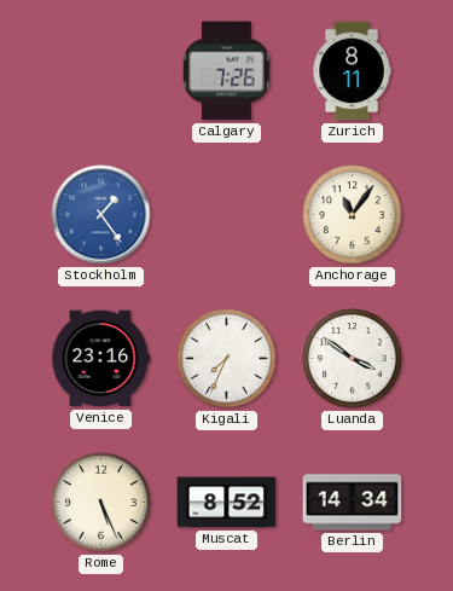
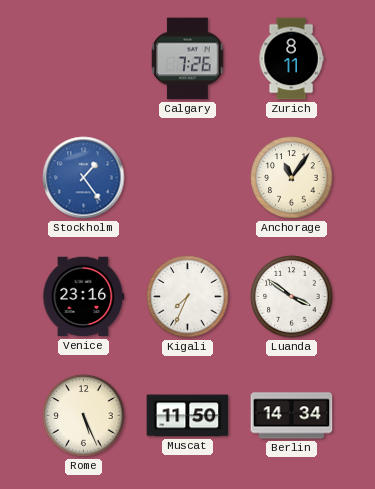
Muscat: 8:52 -> 11:50 (188, 416)
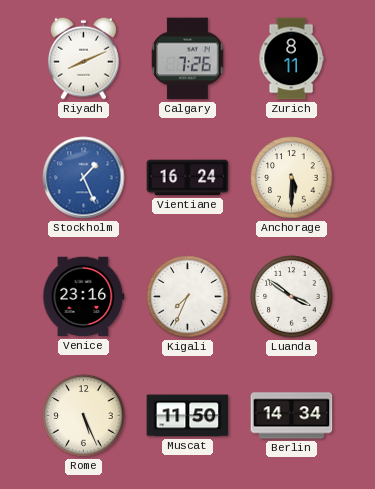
Riyadh: none -> 8:11 (84, 58)
Stockholm: 1:24 -> 1:26 (84, 178)
Vientiane: none -> 16:24 (188, 178)
Anchorage: 11:06 -> 5:30 (292, 178)
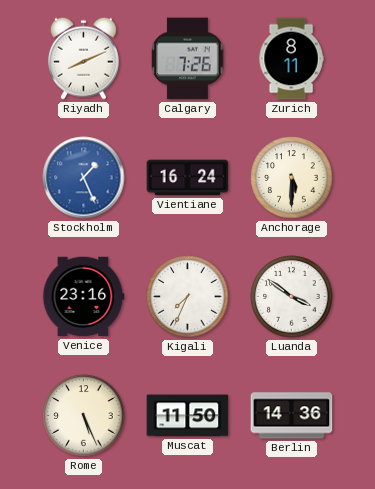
Berlin: 14:34 -> 14:36 (292, 416)
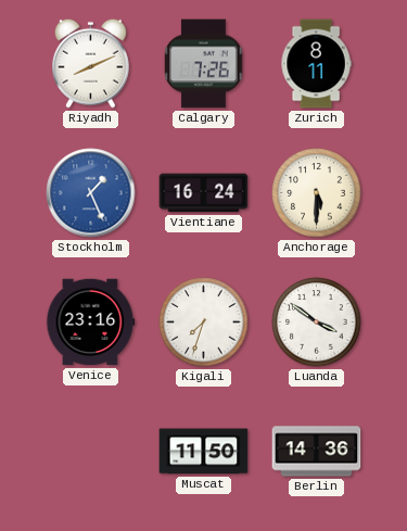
Kigali: 7:34 -> 7:33 (204, 323)
Rome: 5:26 -> none (84, 416)
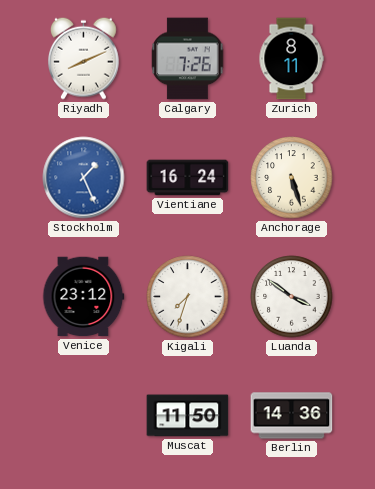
Anchorage: 5:30 -> 5:27 (292, 178)
Venice: 23:16 -> 23:12 (84, 297)
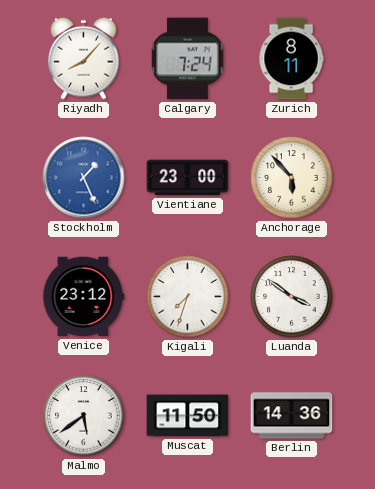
Riyadh: 8:11 -> 8:07 (84, 58)
Calgary: 7:26 -> 7:24 (188, 59)
Vientiane: 16:24 -> 23:00 (188, 178)
Anchorage: 5:27 -> 5:53 (292, 178)
Malmo: none -> 5:39 (84, 416)
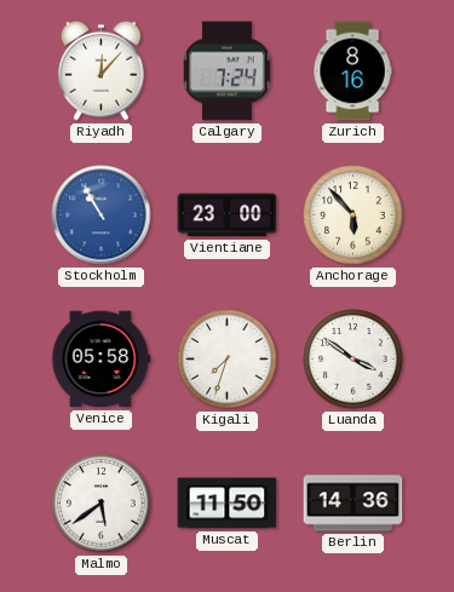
Riyadh: 8:07 -> 12:07 (102, 70)
Zurich: 8:11 -> 8:16 (352, 71)
Stockholm: 1:26 -> 10:55 (102, 215)
Venice: 23:12 -> 05:58 (102, 360)
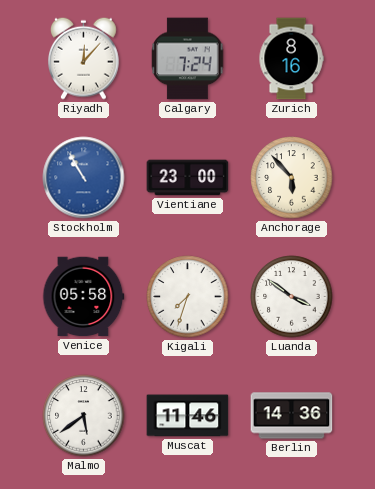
Muscat: 11:50 -> 11:46 (188, 416)
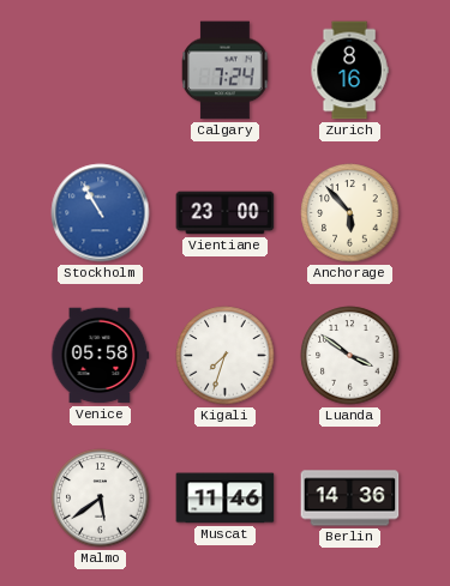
Riyadh: 12:07 -> none (84, 58)
